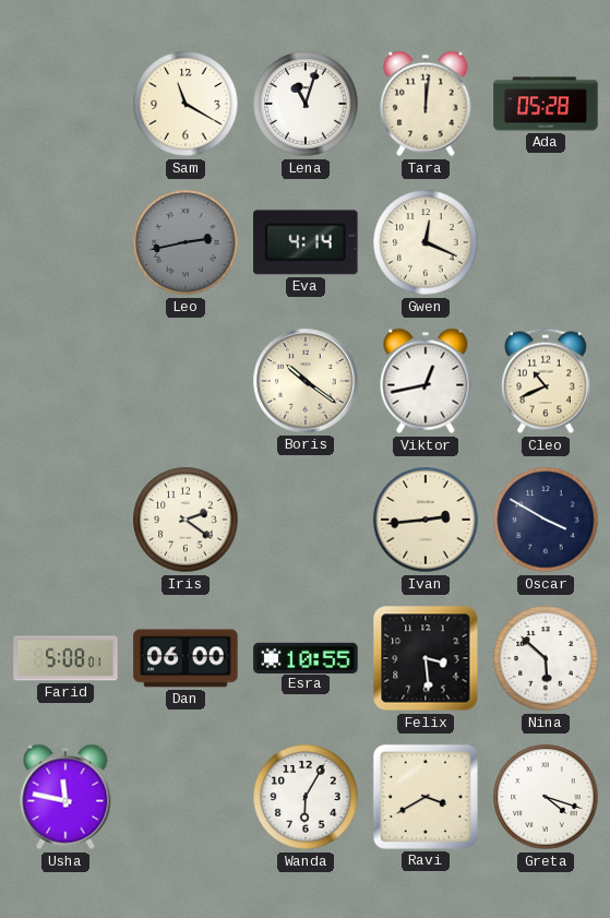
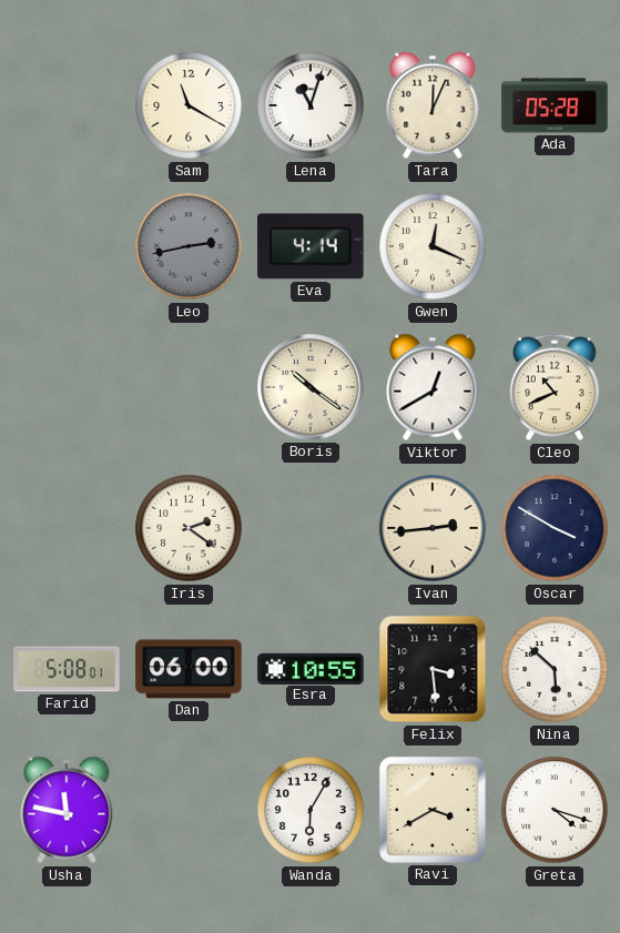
Tara: 12:01 -> 12:04 (433, 105)
Viktor: 12:43 -> 12:40 (433, 387)
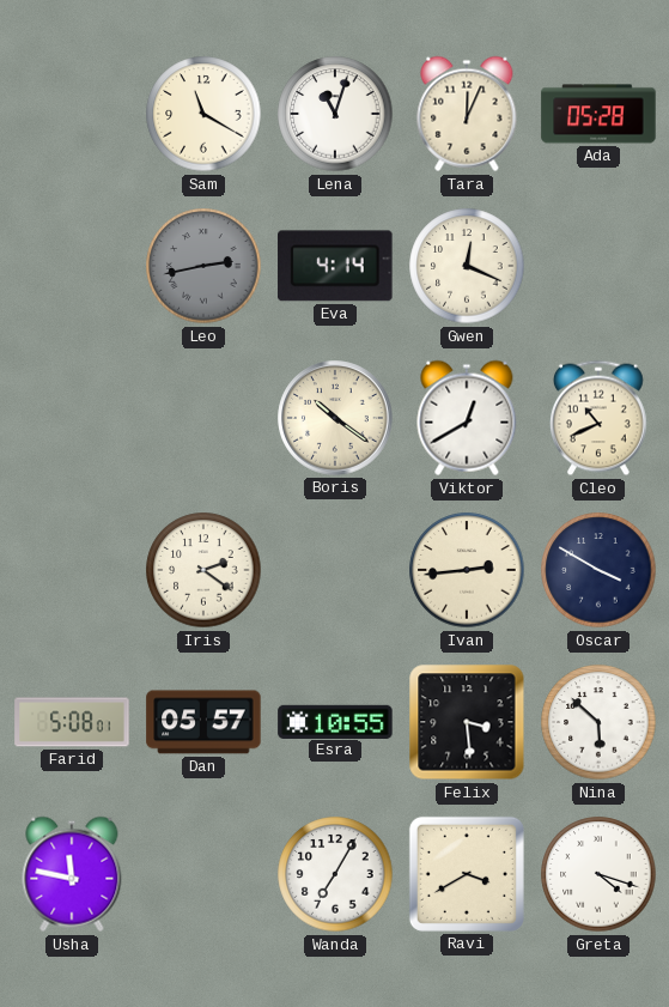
Dan: 06:00 -> 05:57 (203, 722)
Wanda: 6:05 -> 7:05 (335, 874)
